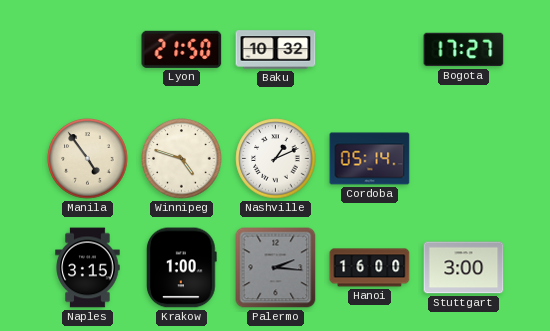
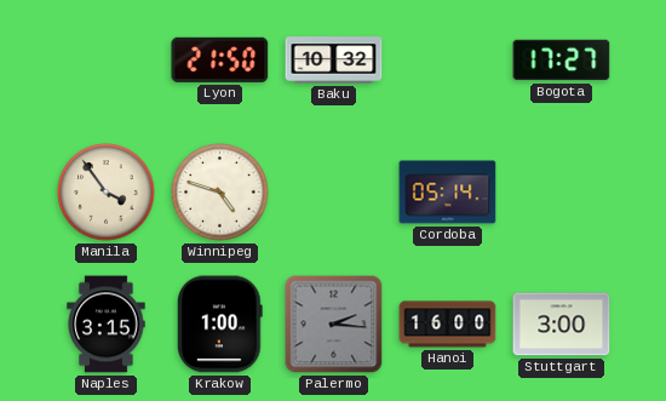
Manila: 4:54 -> 3:54 (107, 193)
Nashville: 1:11 -> none (276, 159)
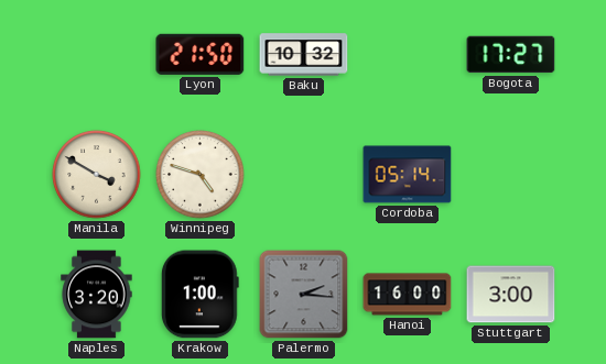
Manila: 3:54 -> 3:50 (97, 175)
Naples: 3:15 -> 3:20 (97, 295)
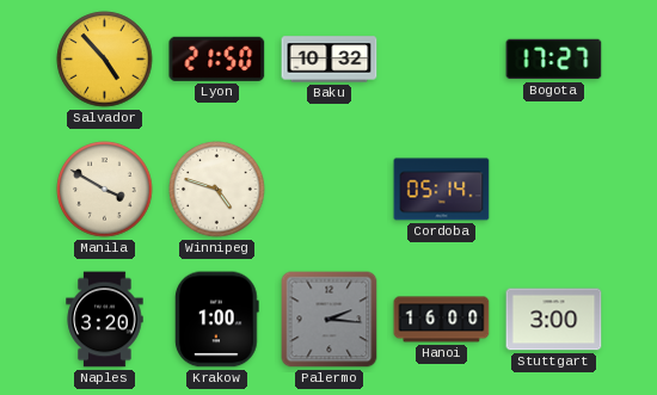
Salvador: none -> 4:53 (105, 60)
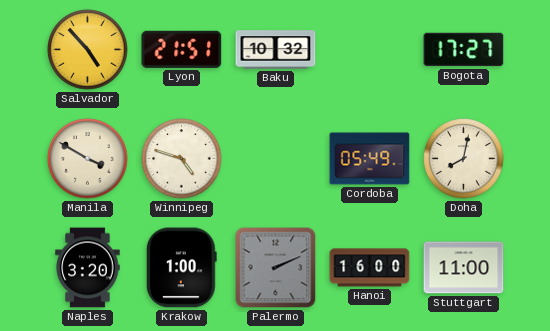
Lyon: 21:50 -> 21:51 (182, 49)
Cordoba: 05:14 -> 05:49 (370, 159)
Doha: none -> 8:02 (464, 159)
Palermo: 2:16 -> 2:11 (276, 268)
Stuttgart: 3:00 -> 11:00 (464, 268)
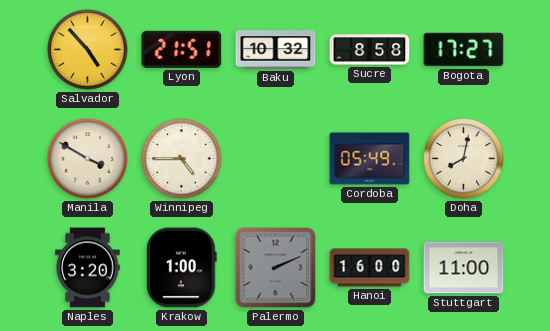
Sucre: none -> 8:58 (370, 50)
Winnipeg: 4:48 -> 4:45 (182, 159)
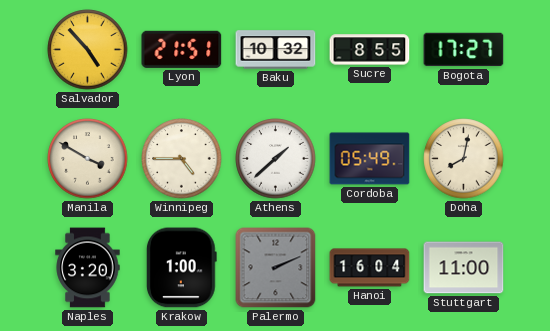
Sucre: 8:58 -> 8:55 (370, 50)
Athens: none -> 1:38 (276, 159)
Hanoi: 16:00 -> 16:04 (370, 268)
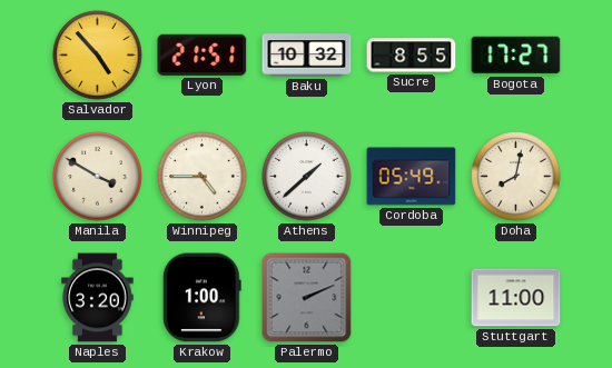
Hanoi: 16:04 -> none (370, 268)
